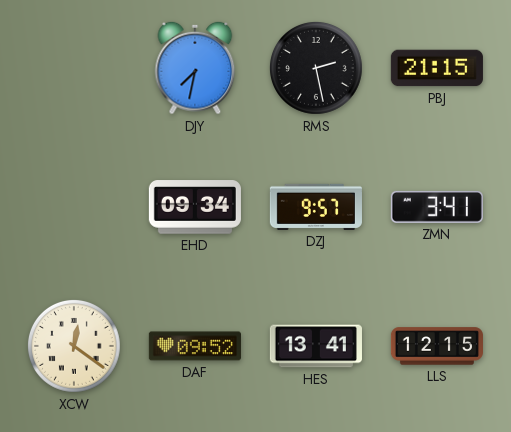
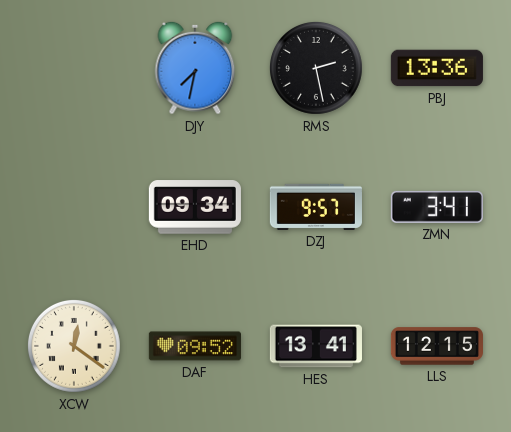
PBJ: 21:15 -> 13:36 (437, 68)
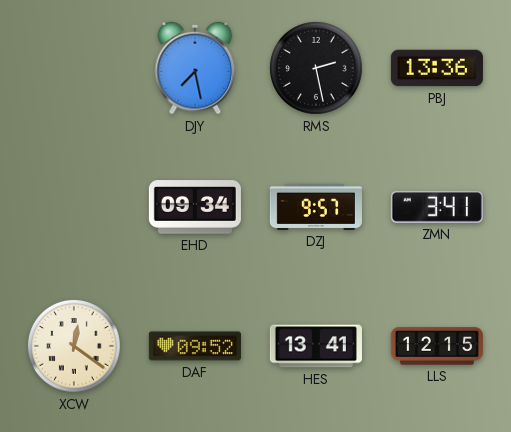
DJY: 7:32 -> 7:28 (195, 68)
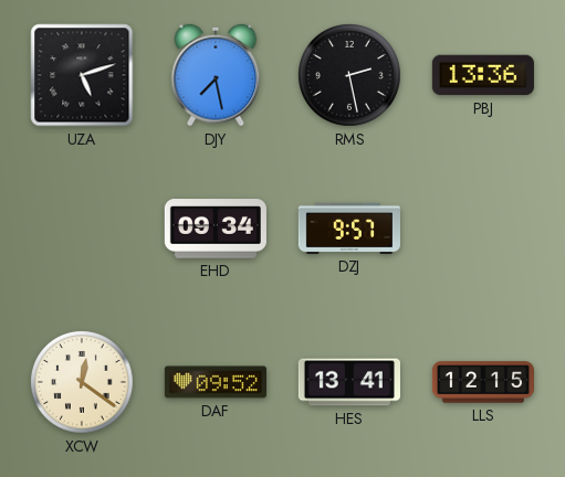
UZA: none -> 5:12 (82, 75)
ZMN: 3:41 -> none (437, 207)
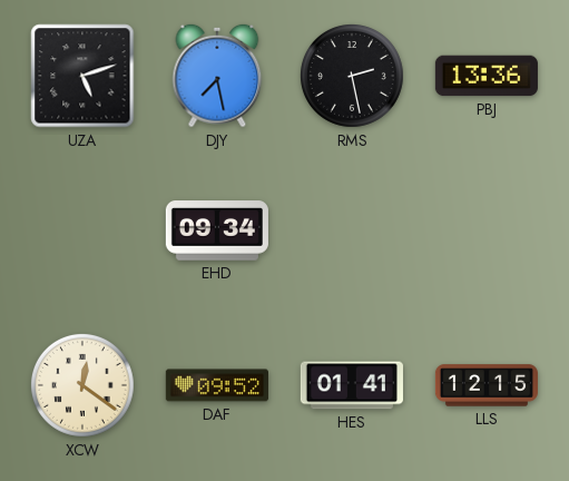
DZJ: 9:57 -> none (349, 229)
HES: 13:41 -> 01:41 (352, 385)
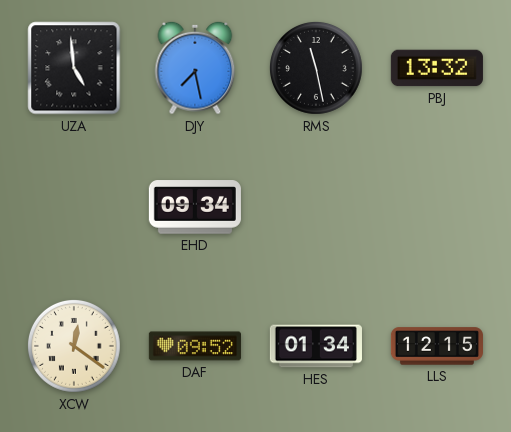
UZA: 5:12 -> 4:59 (74, 68)
RMS: 2:28 -> 11:28 (316, 68)
PBJ: 13:36 -> 13:32 (437, 68)
HES: 01:41 -> 01:34 (316, 346)
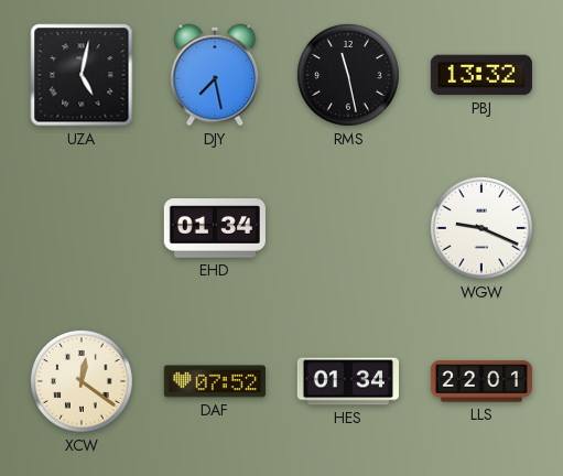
UZA: 4:59 -> 5:02 (82, 75)
EHD: 09:34 -> 01:34 (215, 228)
WGW: none -> 9:19 (481, 228)
DAF: 09:52 -> 07:52 (215, 381)
LLS: 12:15 -> 22:01 (481, 381)
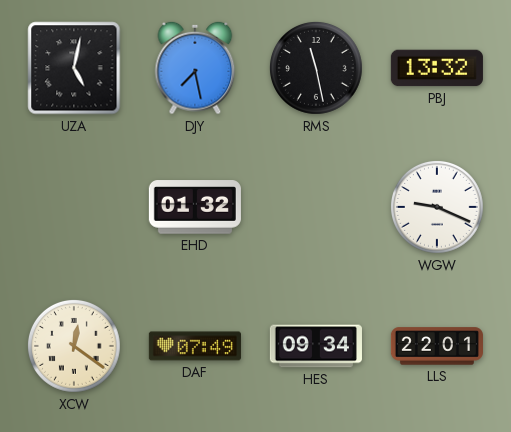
EHD: 01:34 -> 01:32 (195, 207)
DAF: 07:52 -> 07:49 (195, 346)
HES: 01:34 -> 09:34 (316, 346)
